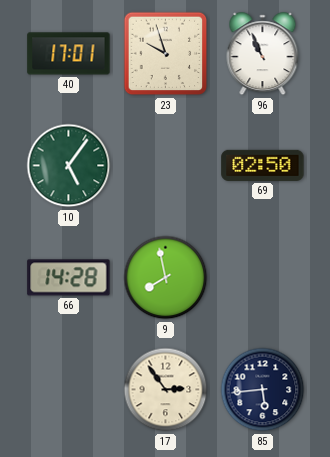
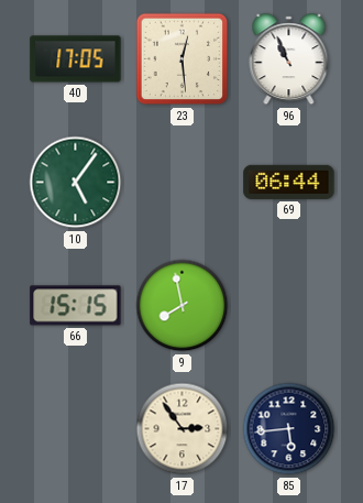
40: 17:01 -> 17:05 (76, 59)
23: 9:57 -> 12:29 (183, 59)
69: 02:50 -> 06:44 (289, 182)
66: 14:28 -> 15:15 (76, 306)
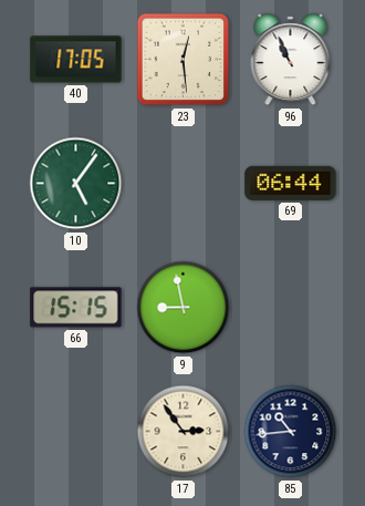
9: 7:58 -> 8:58 (184, 308)
85: 5:44 -> 10:44 (291, 432)
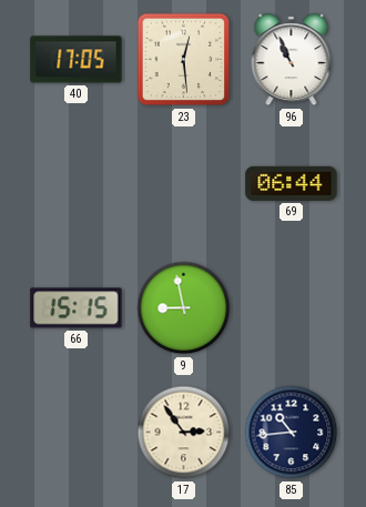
10: 5:06 -> none (76, 184)
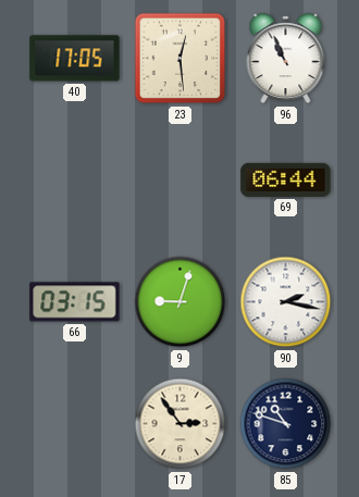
66: 15:15 -> 03:15 (75, 302)
9: 8:58 -> 9:03 (181, 302)
90: none -> 2:17 (286, 302)
85: 10:44 -> 10:48 (286, 424)
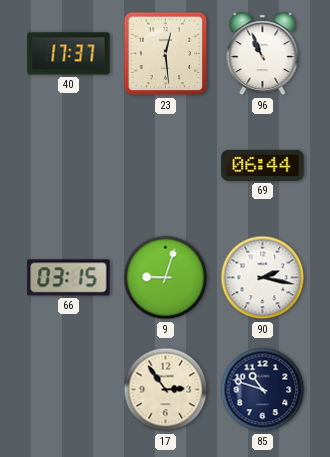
40: 17:05 -> 17:37 (69, 54)
